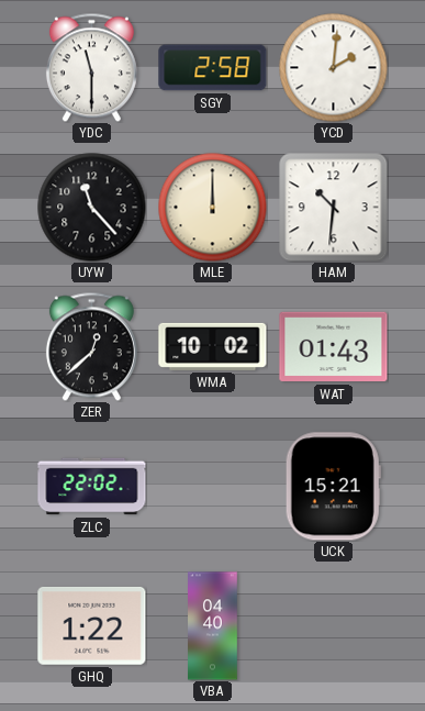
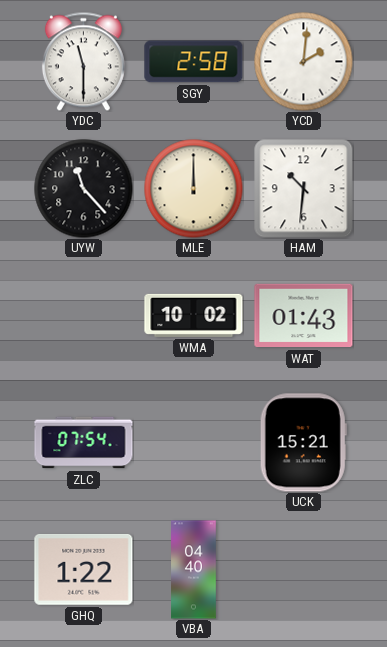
ZER: 12:38 -> none (91, 346)
ZLC: 22:02 -> 07:54 (84, 443)
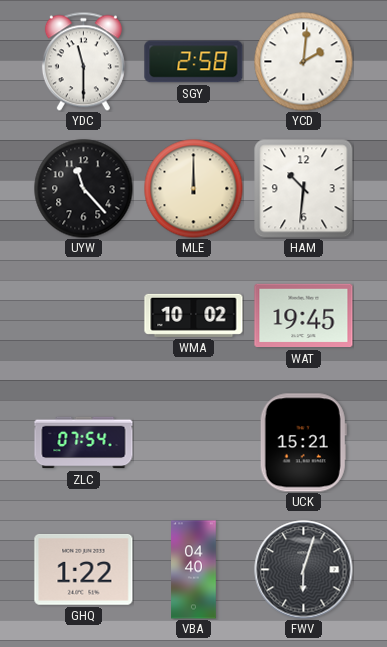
WAT: 01:43 -> 19:45 (304, 316)
FWV: none -> 6:03 (304, 570)
